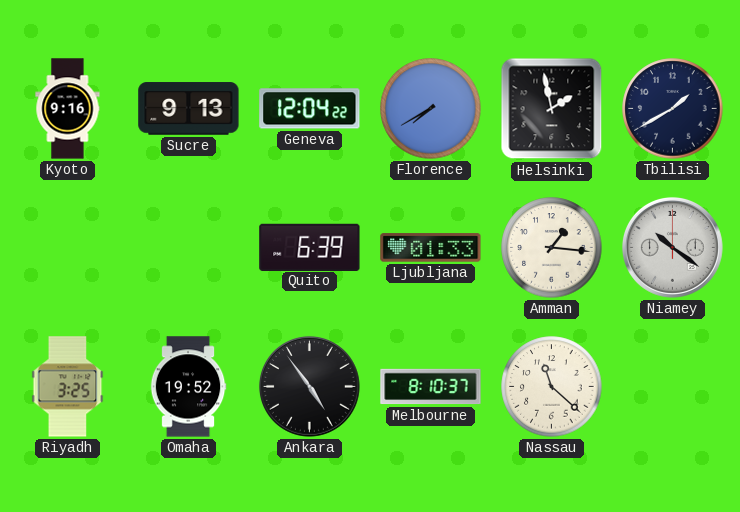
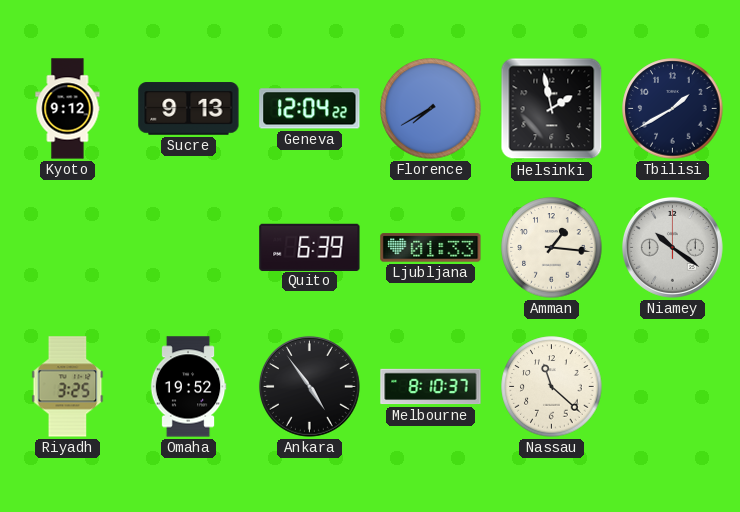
Kyoto: 9:16 -> 9:12 (68, 109)
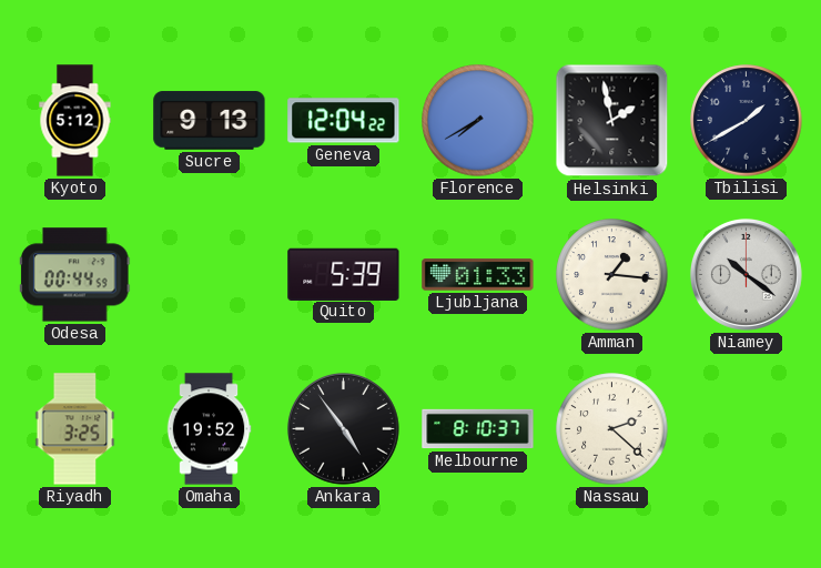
Kyoto: 9:12 -> 5:12 (75, 121)
Odesa: none -> 00:44 (74, 275)
Quito: 6:39 -> 5:39 (344, 274)
Nassau: 11:22 -> 2:22 (612, 429)
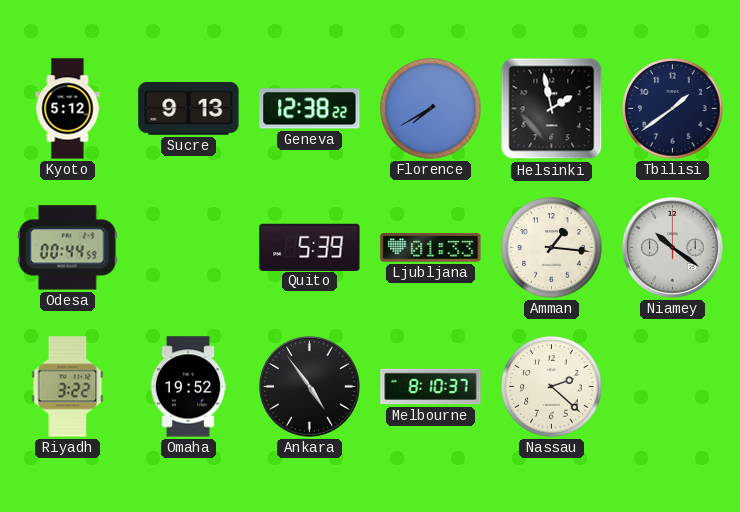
Geneva: 12:04 -> 12:38 (310, 109)
Tbilisi: 1:40 -> 1:39 (673, 109)
Riyadh: 3:25 -> 3:22 (68, 387)
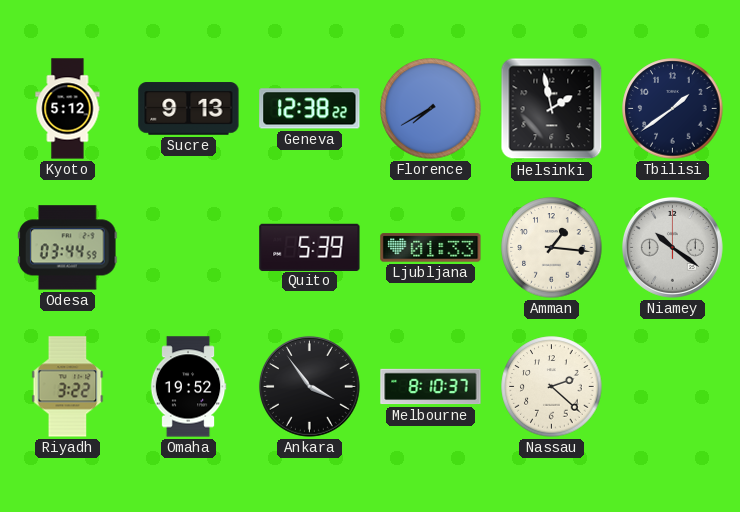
Odesa: 00:44 -> 03:44 (67, 248)
Ankara: 4:54 -> 3:54 (309, 386)
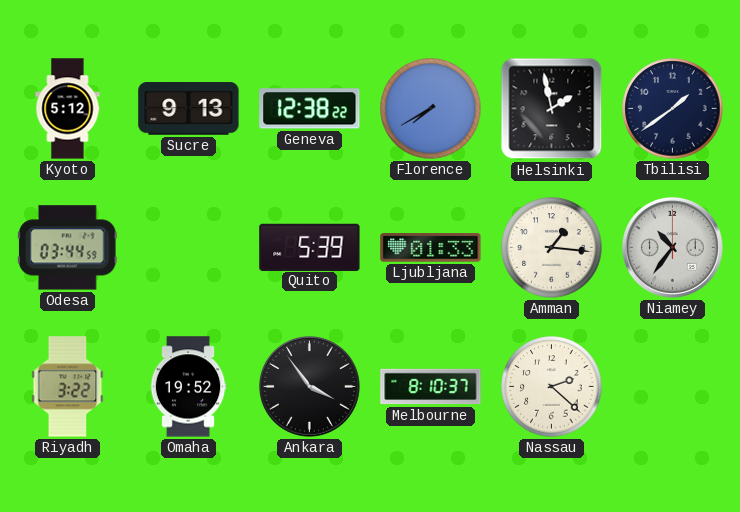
Niamey: 10:21 -> 10:36 (672, 247)
